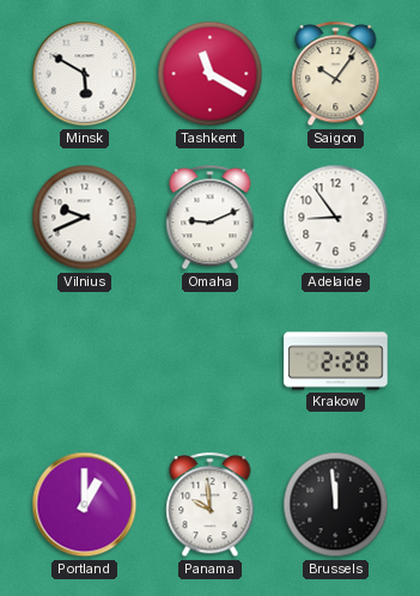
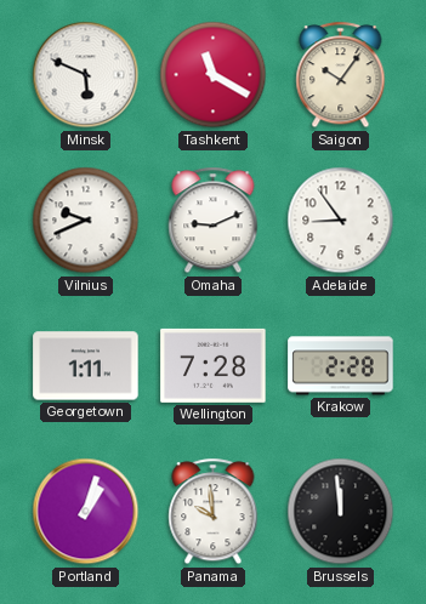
Minsk: 5:50 -> 5:49 (86, 75)
Georgetown: none -> 1:11 (86, 366)
Wellington: none -> 7:28 (214, 365)
Portland: 1:00 -> 1:03 (86, 512)
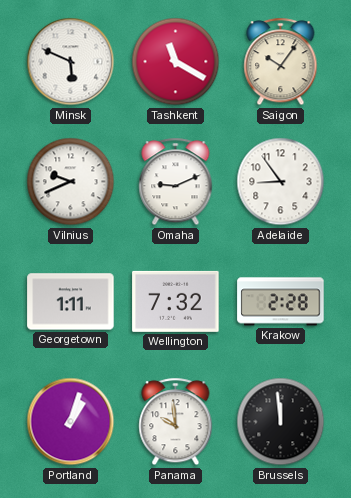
Wellington: 7:28 -> 7:32 (176, 301)
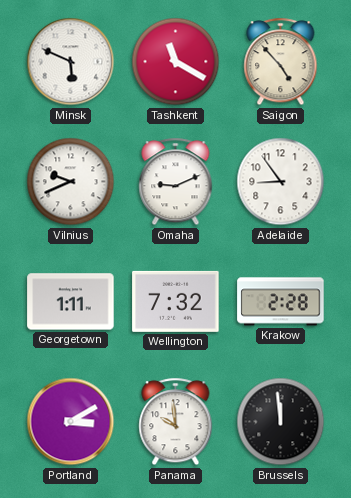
Saigon: 10:06 -> 4:53 (281, 62)
Portland: 1:03 -> 3:10 (71, 422)
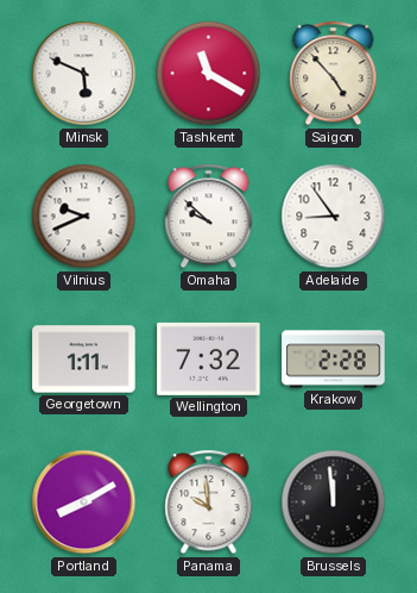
Omaha: 9:11 -> 9:52 (209, 217)
Portland: 3:10 -> 8:10 (84, 503)
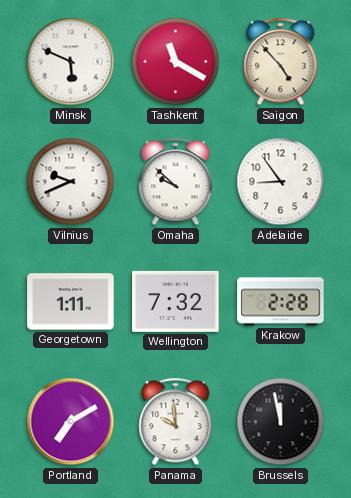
Portland: 8:10 -> 7:10 (71, 422)
Brussels: 11:59 -> 11:58 (281, 422)
